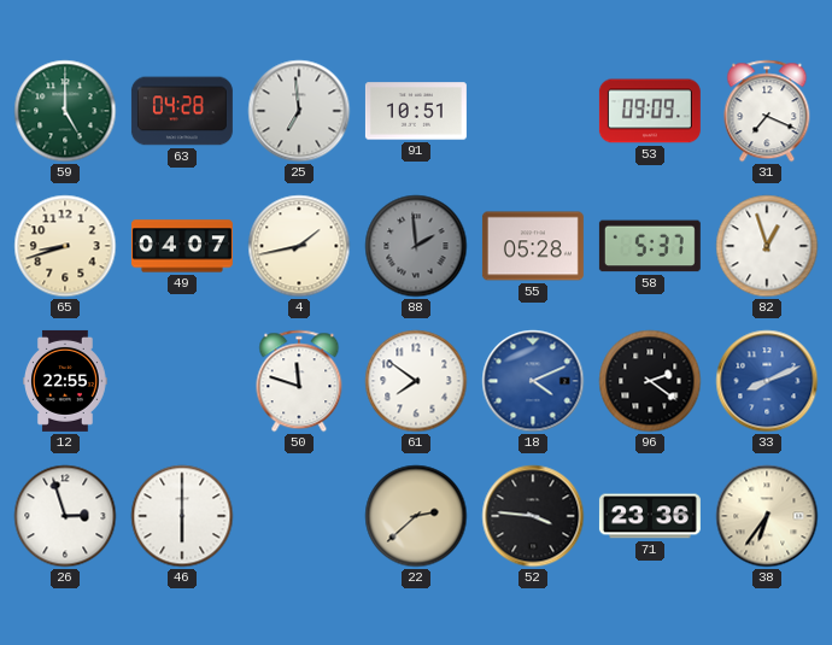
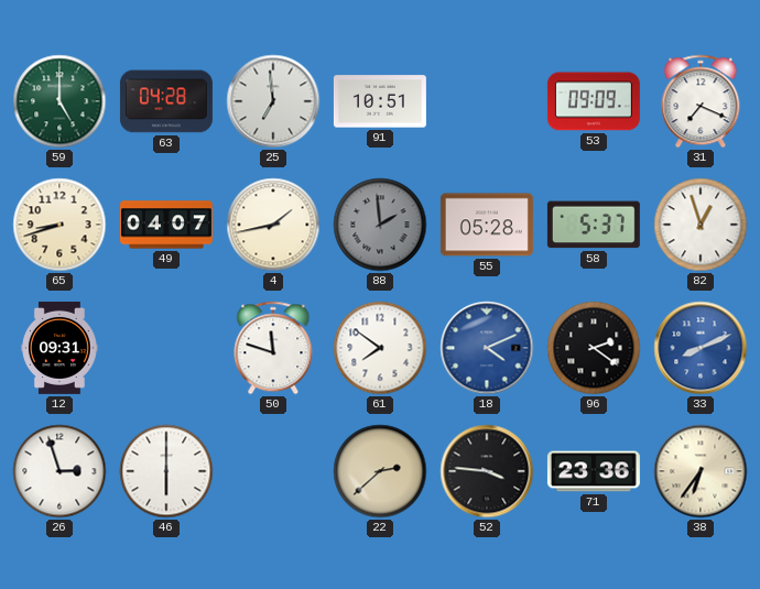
12: 22:55 -> 09:31 (61, 348)
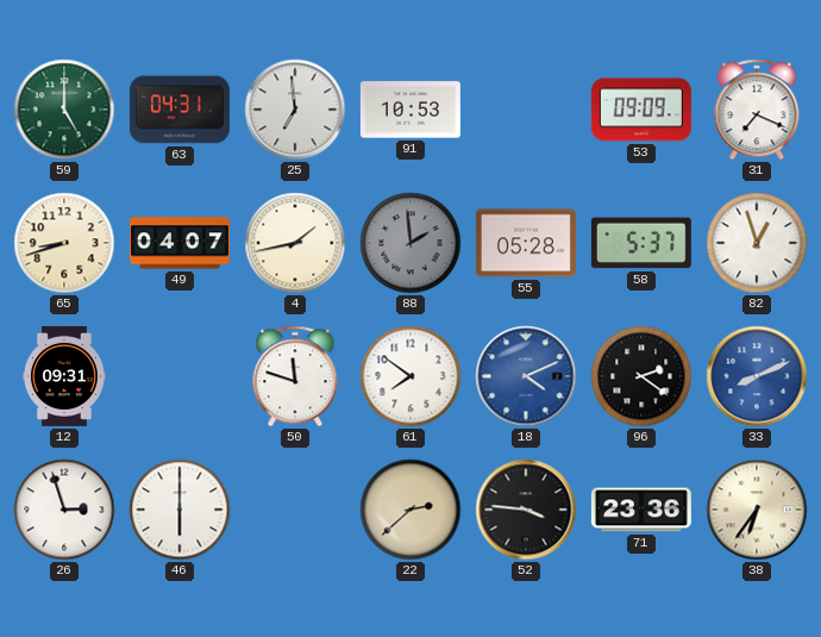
63: 04:28 -> 04:31 (180, 110)
91: 10:51 -> 10:53 (411, 110)
